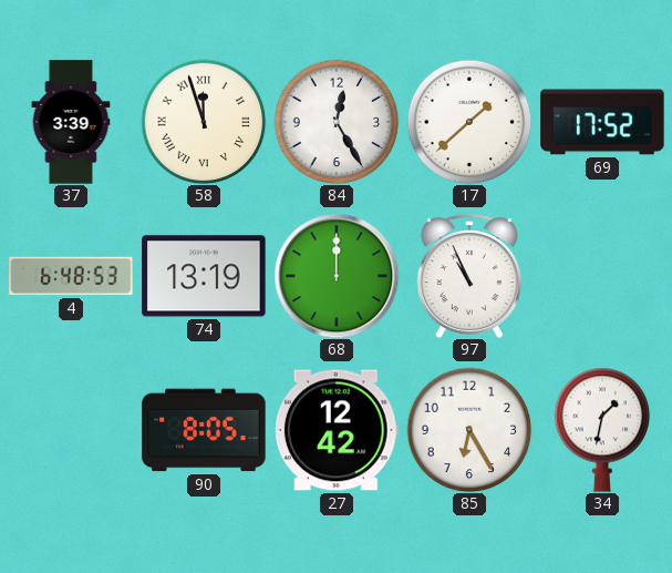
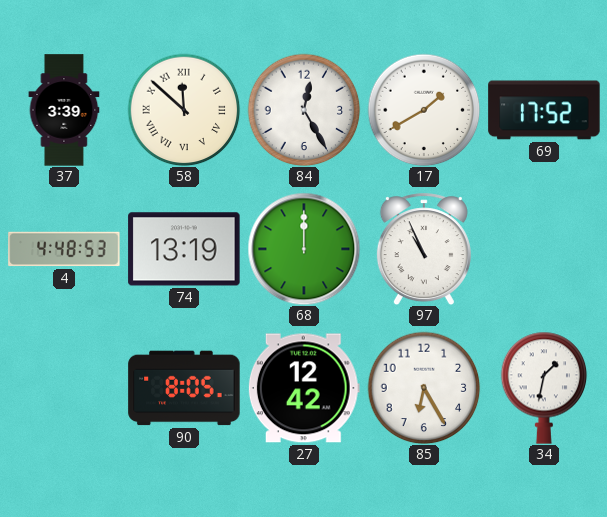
58: 11:57 -> 11:52 (184, 110)
17: 1:38 -> 1:40 (424, 110)
4: 6:48 -> 4:48 (64, 249)
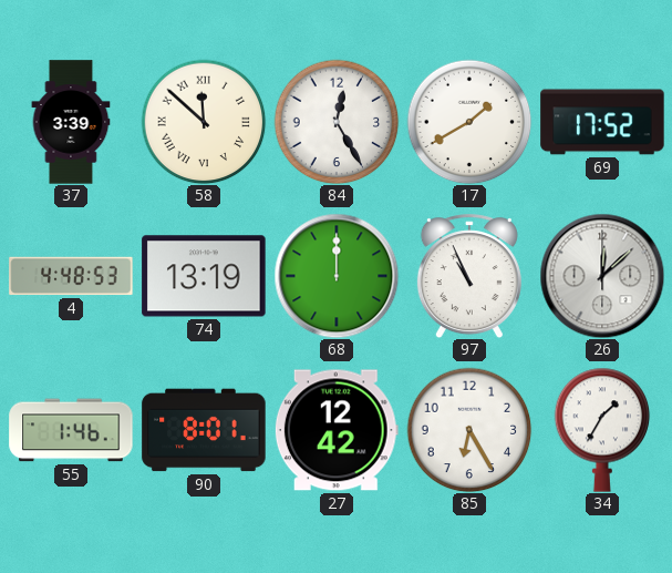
26: none -> 12:08 (602, 276)
55: none -> 1:46 (71, 430)
90: 8:05 -> 8:01 (204, 430)
34: 1:32 -> 1:35 (602, 430)
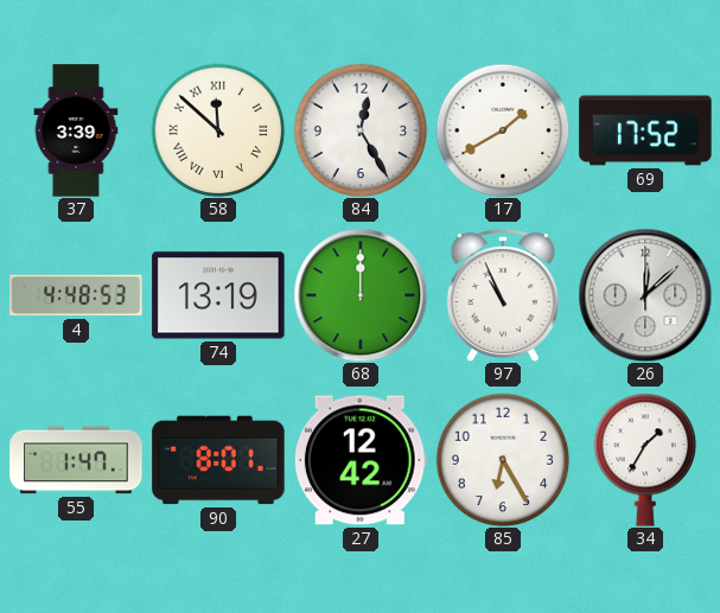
55: 1:46 -> 1:47 (76, 460)
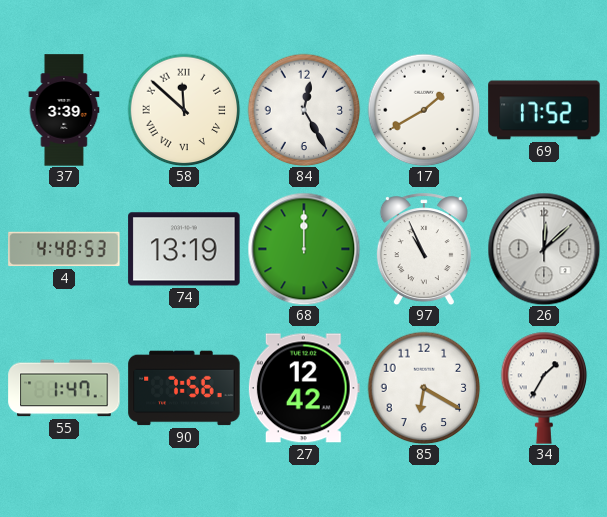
90: 8:01 -> 7:56 (184, 388)
85: 6:25 -> 6:20 (424, 388)
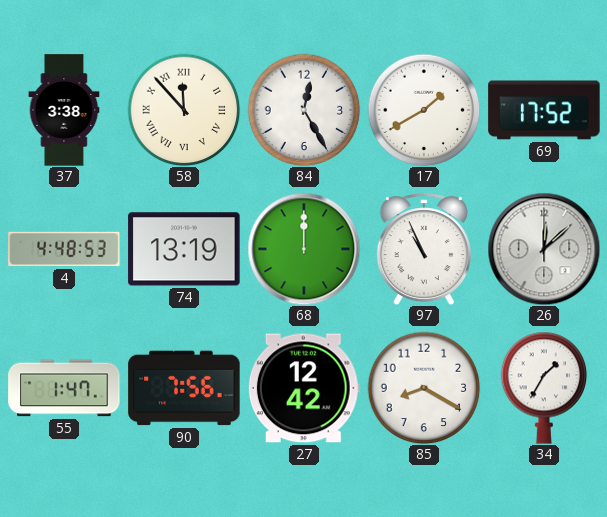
37: 3:39 -> 3:38 (64, 110)
58: 11:52 -> 11:53 (184, 110)
85: 6:20 -> 8:20 (424, 388)
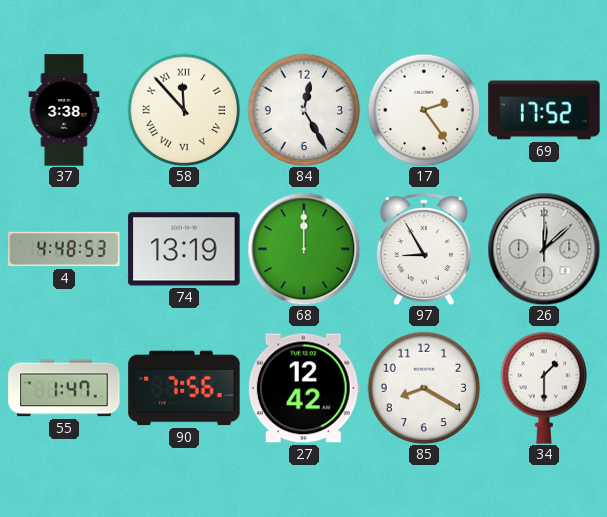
17: 1:40 -> 2:24 (424, 110)
97: 10:56 -> 8:55 (424, 249)
34: 1:35 -> 1:30 (544, 388)
